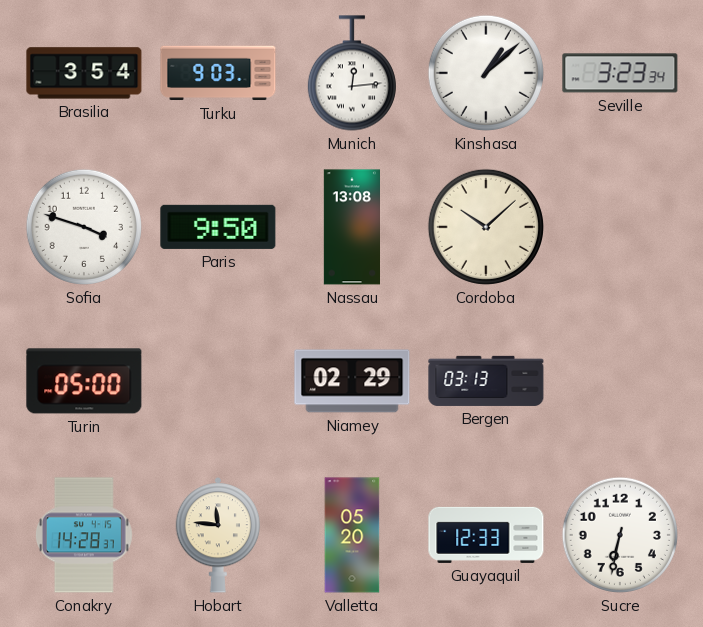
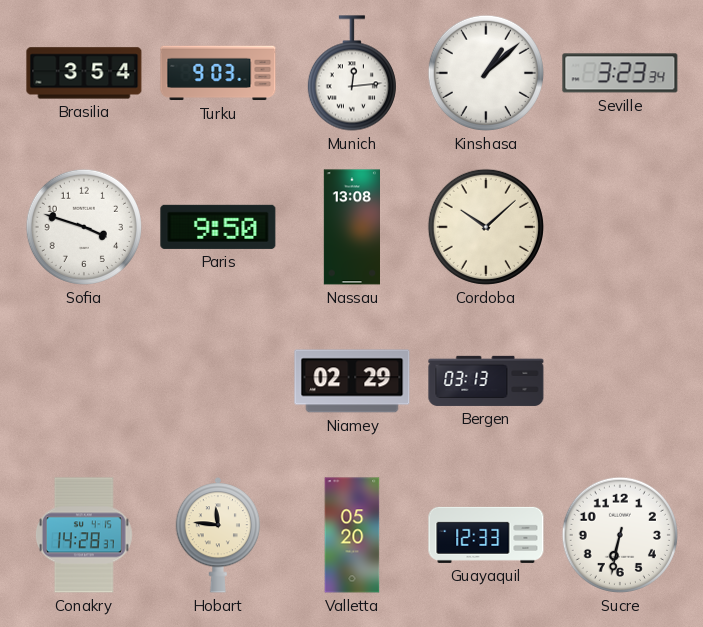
Turin: 05:00 -> none (84, 381)
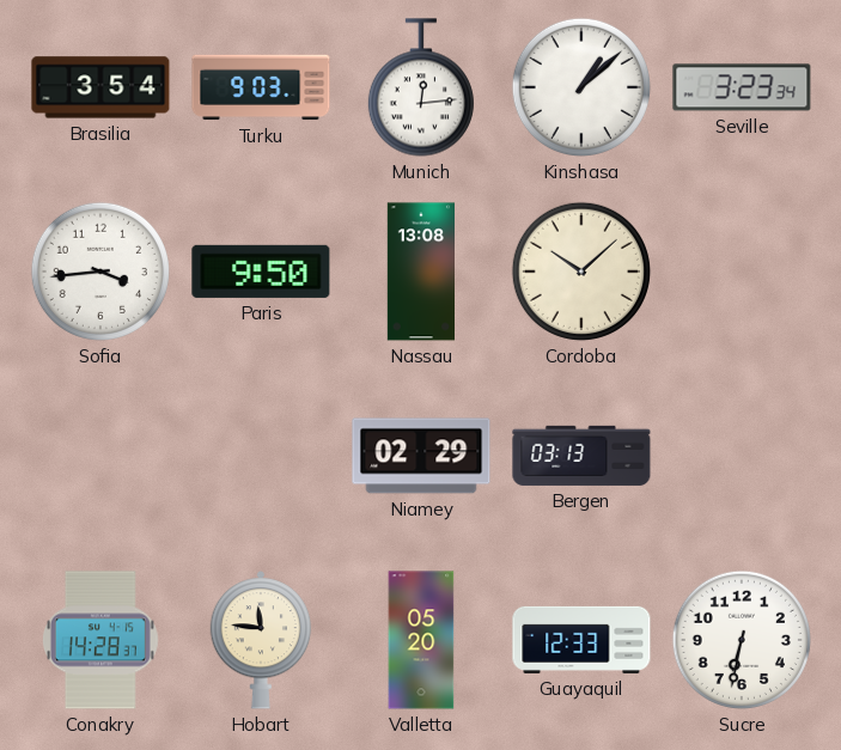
Sofia: 3:48 -> 3:44 (100, 272)
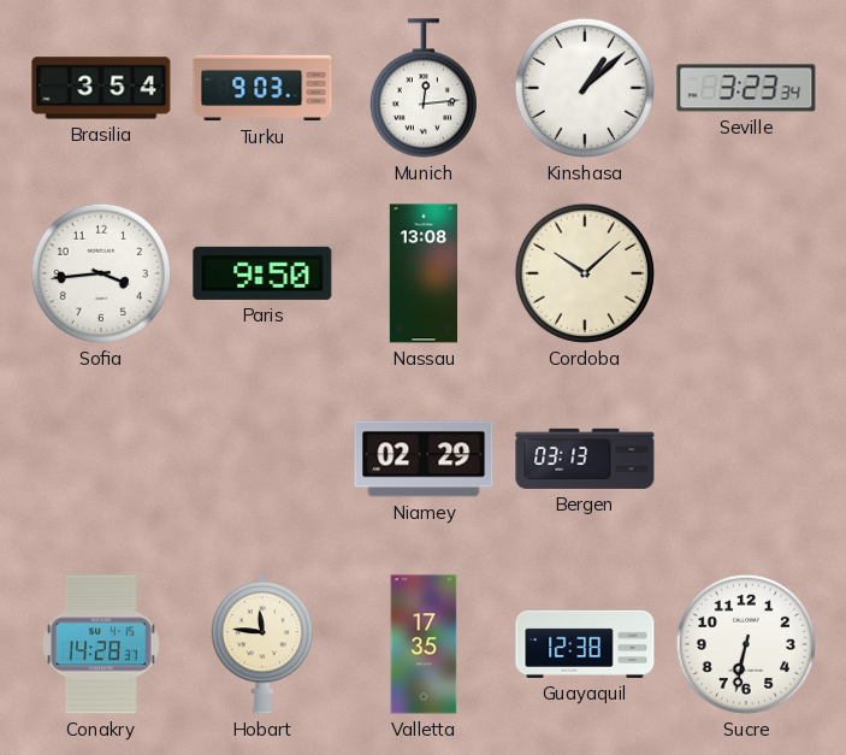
Valletta: 05:20 -> 17:35 (424, 644)
Guayaquil: 12:33 -> 12:38 (585, 644)
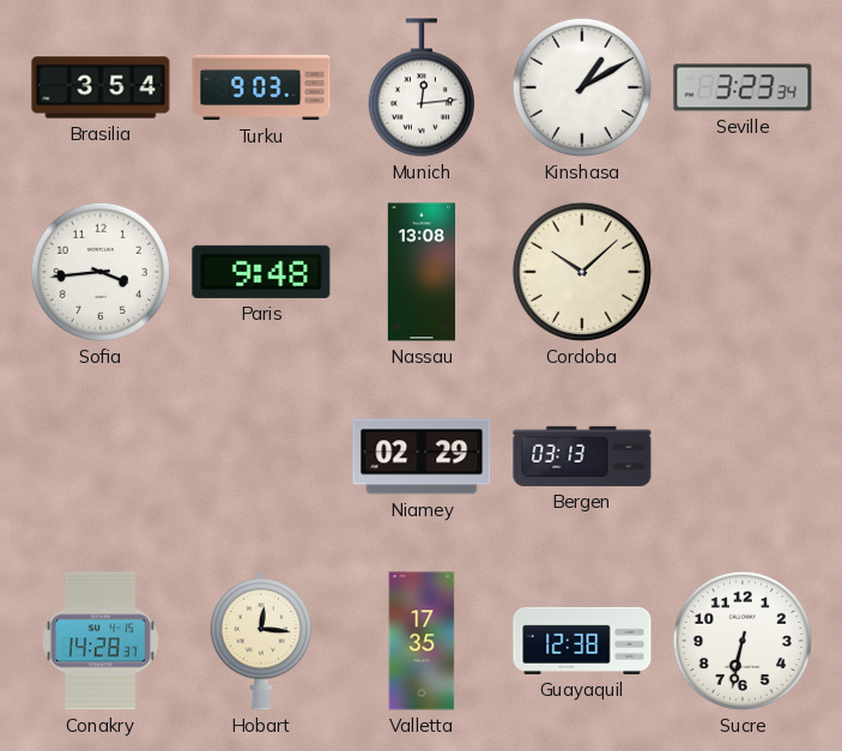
Kinshasa: 1:08 -> 1:10 (582, 87)
Paris: 9:50 -> 9:48 (261, 272)
Hobart: 11:46 -> 12:16 (261, 642)
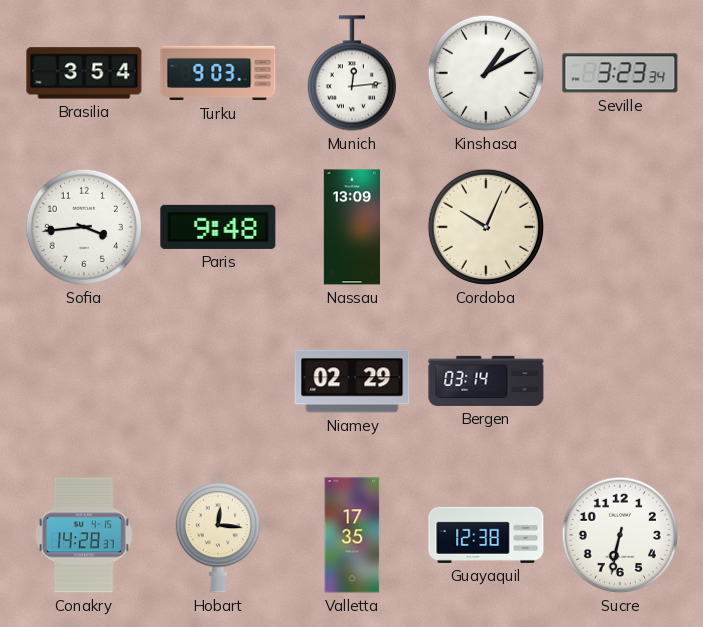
Nassau: 13:08 -> 13:09 (351, 227)
Cordoba: 10:08 -> 10:04 (486, 227)
Bergen: 03:13 -> 03:14 (486, 381)
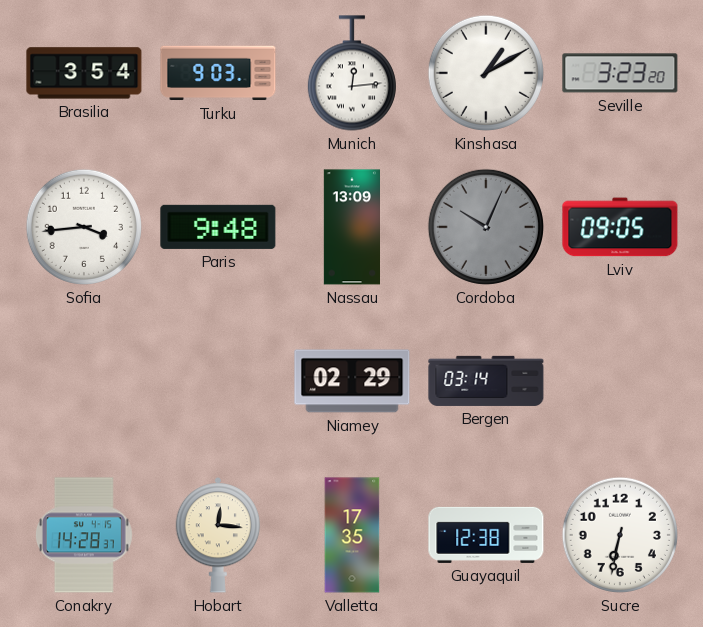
Seville: 3:23:34 -> 3:23:20 (620, 73)
Cordoba dial: cream -> grey (486, 227)
Lviv: none -> 09:05 (620, 227)
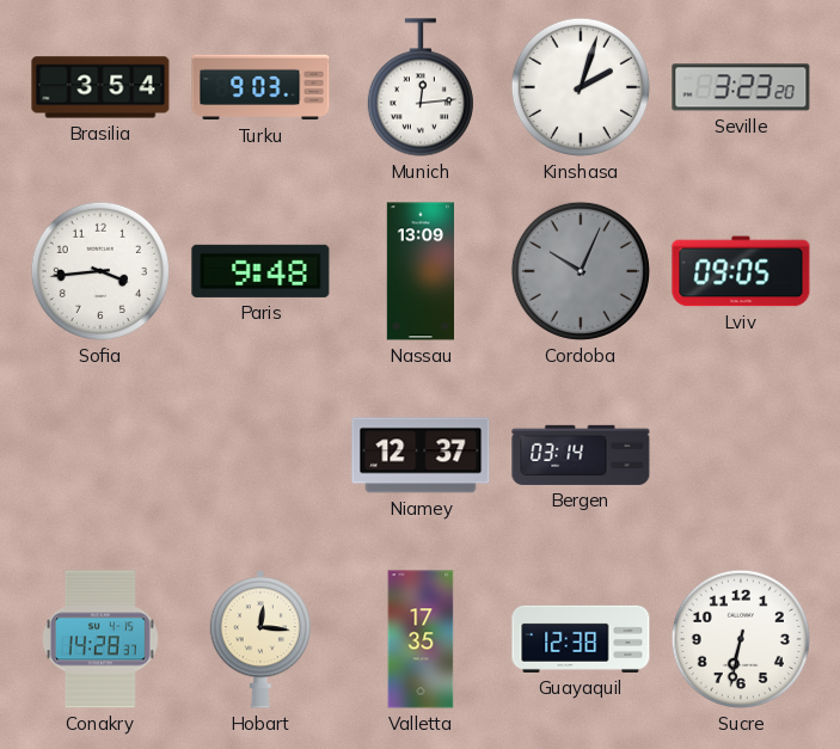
Kinshasa: 1:10 -> 2:03 (581, 87)
Niamey: 02:29 -> 12:37 (421, 455)
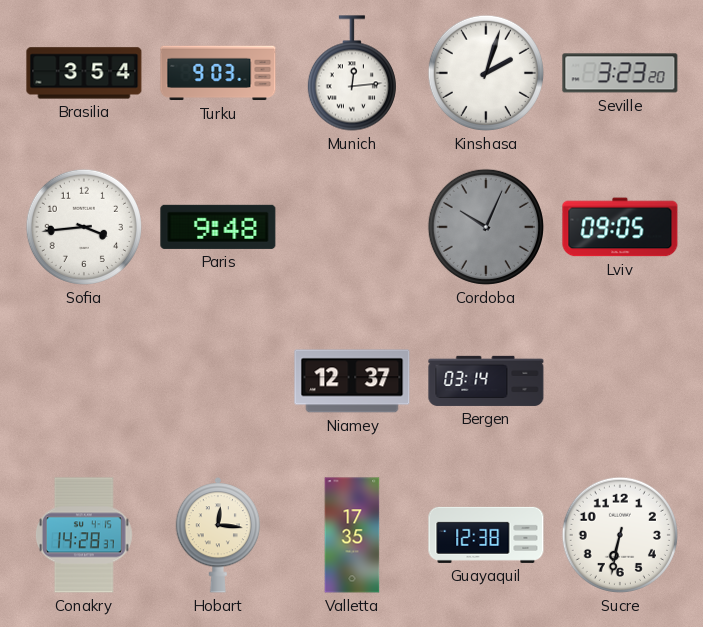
Nassau: 13:09 -> none (419, 271)
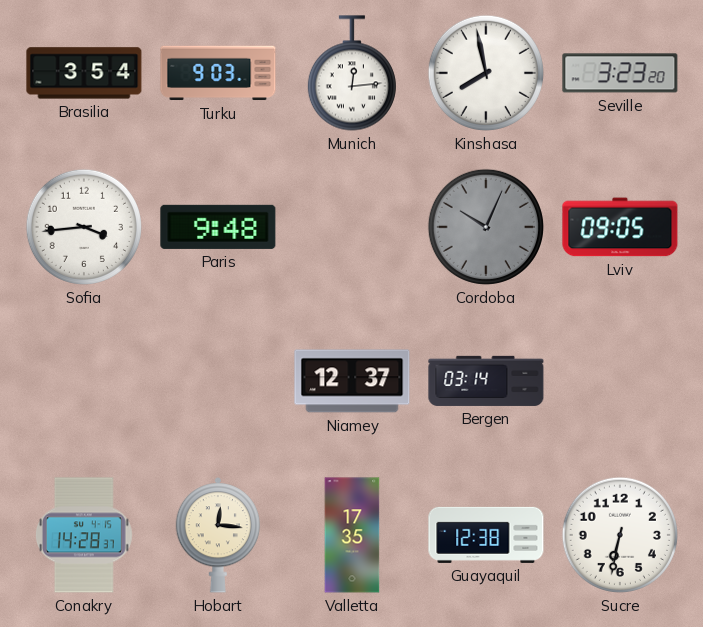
Kinshasa: 2:03 -> 7:58 (486, 73)
